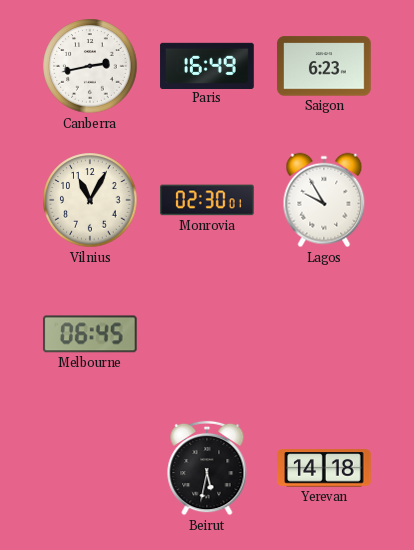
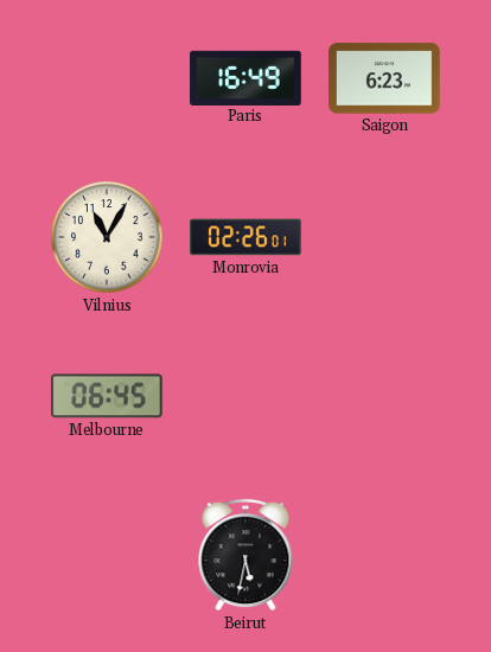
Canberra: 2:43 -> none (90, 66)
Monrovia: 02:30 -> 02:26 (245, 237)
Lagos: 9:55 -> none (324, 200)
Yerevan: 14:18 -> none (324, 468)
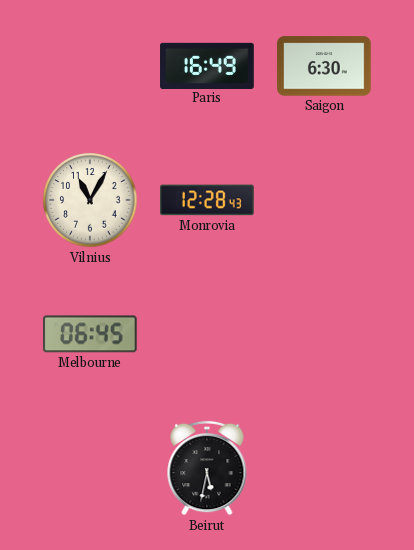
Saigon: 6:23 -> 6:30 (324, 66)
Monrovia: 02:26 -> 12:28 (207, 200)
